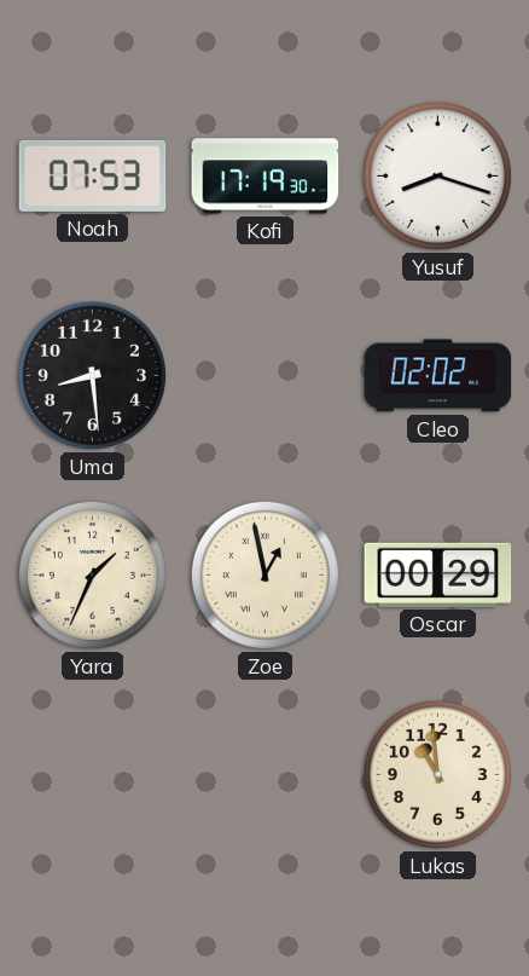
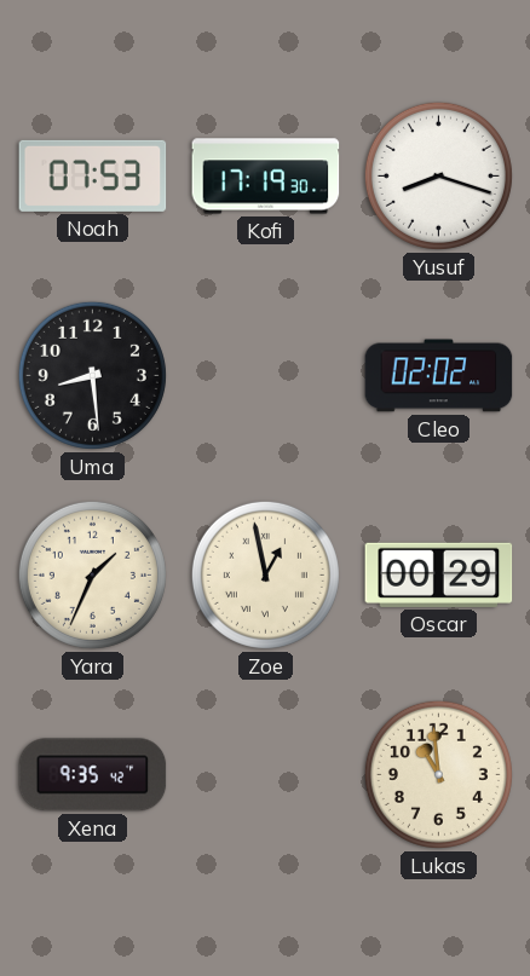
Xena: none -> 9:35 (93, 775)
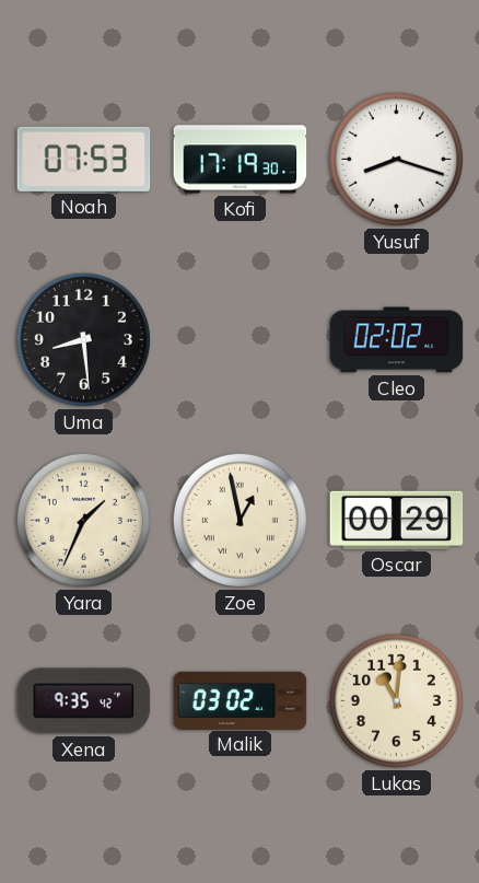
Malik: none -> 03:02 (241, 700)
Lukas: 10:59 -> 11:01 (396, 700)
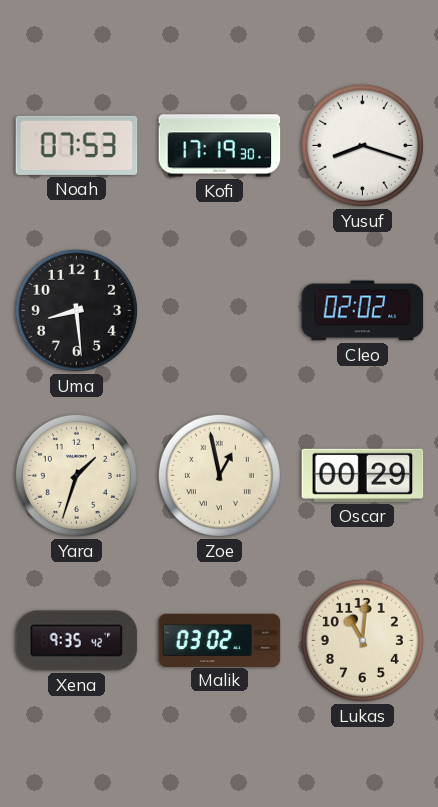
Yara: 1:34 -> 1:33 (76, 475)
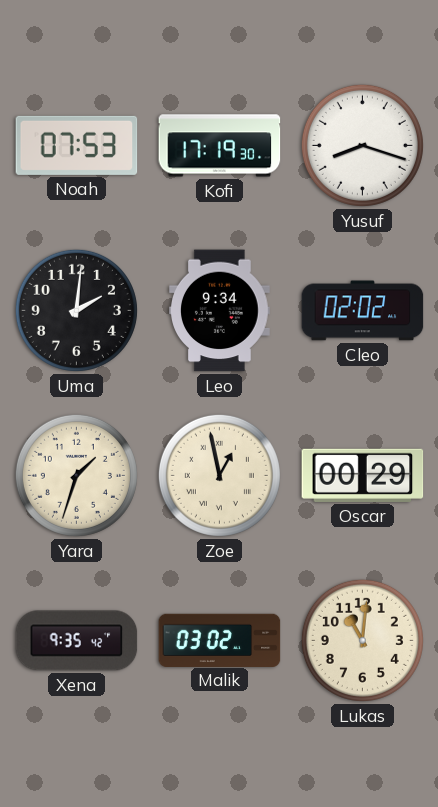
Uma: 8:29 -> 2:01 (76, 310)
Leo: none -> 9:34 (220, 311)
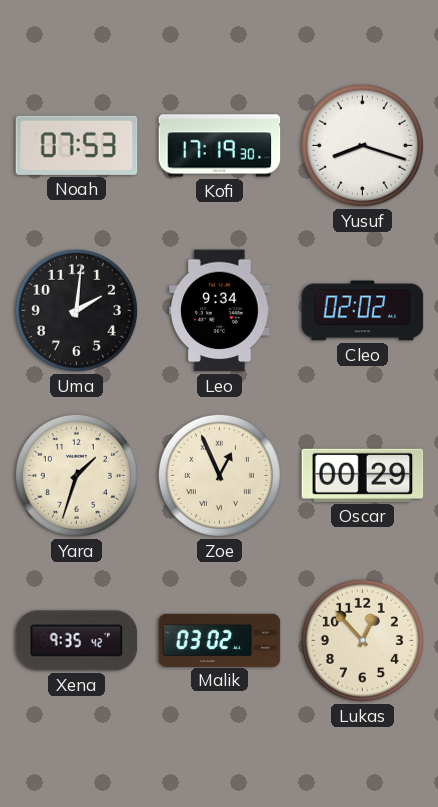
Zoe: 12:58 -> 12:56 (219, 475)
Lukas: 11:01 -> 12:53 (362, 640)
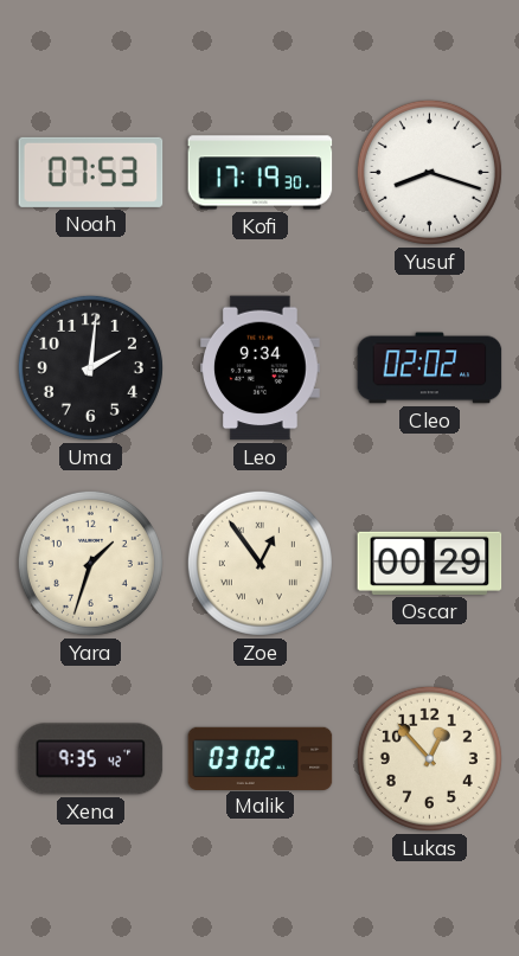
Zoe: 12:56 -> 12:54 (259, 563)
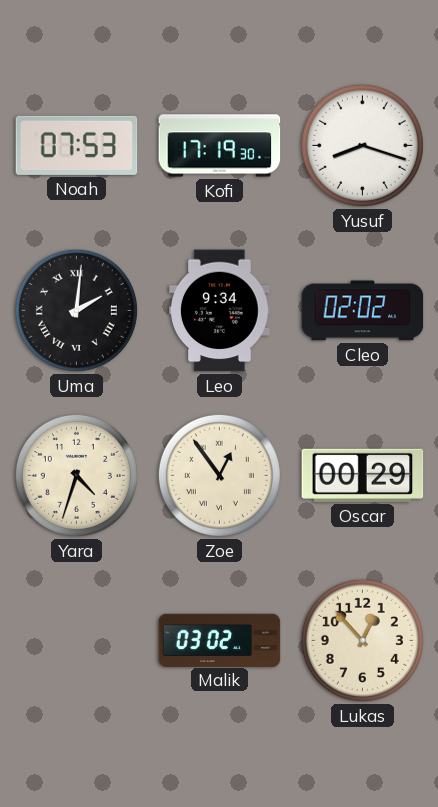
Uma numerals: Arabic -> Roman (76, 310)
Yara: 1:33 -> 4:33 (76, 475)
Xena: 9:35 -> none (91, 759)
